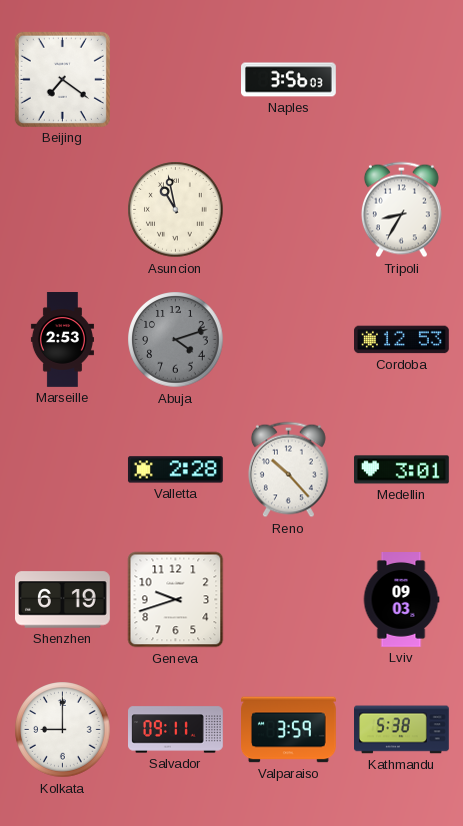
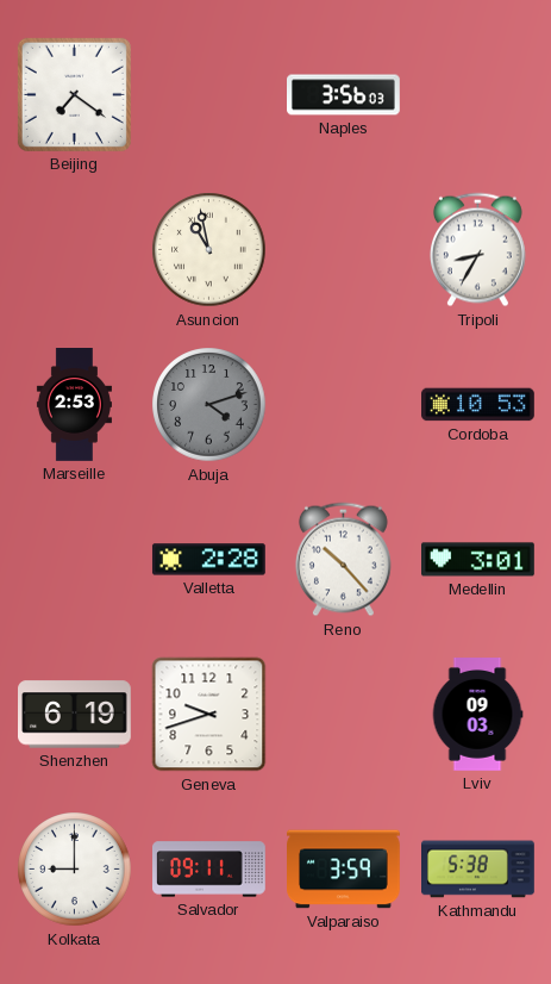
Cordoba: 12:53 -> 10:53 (478, 405)
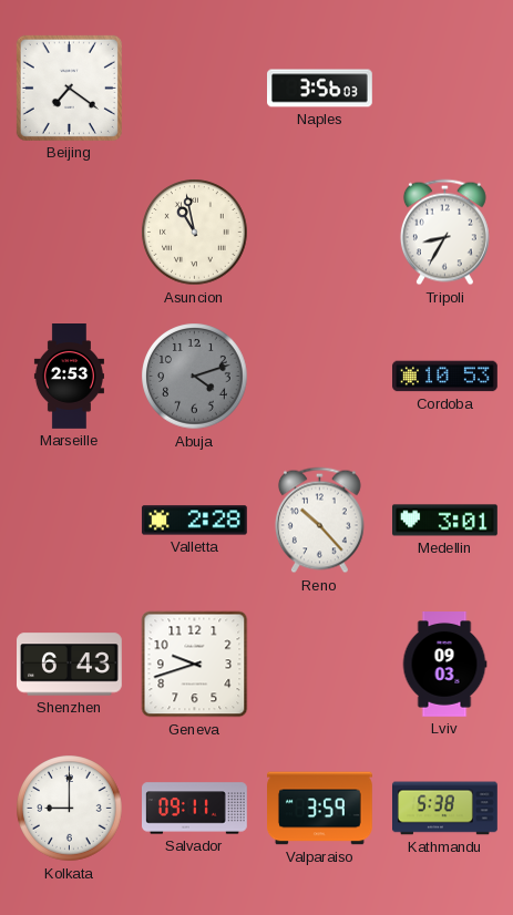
Shenzhen: 6:19 -> 6:43 (70, 665)
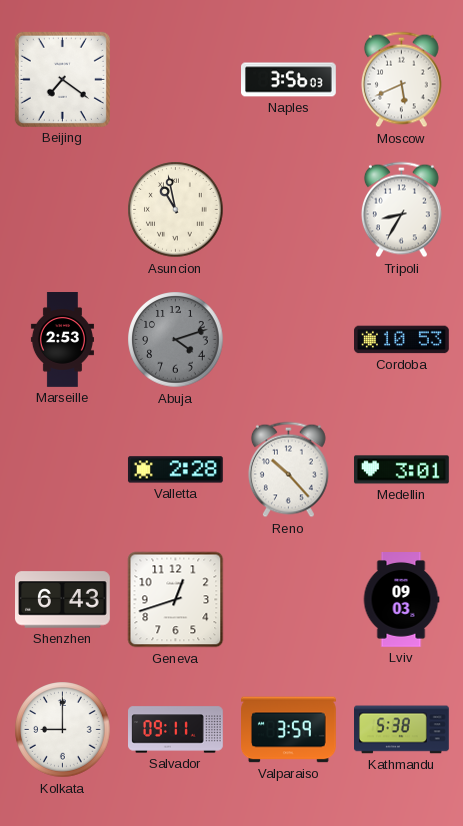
Moscow: none -> 5:41 (401, 80)
Geneva: 9:42 -> 12:42 (176, 600)
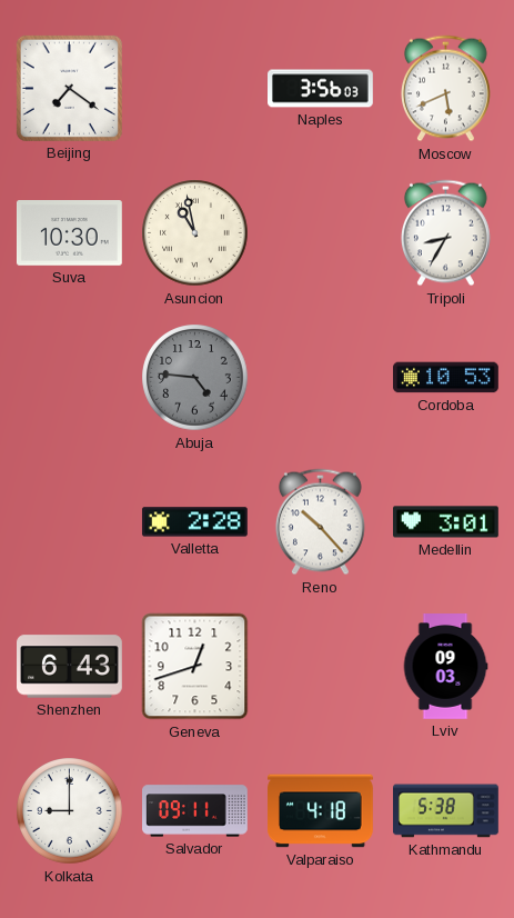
Suva: none -> 10:30 (69, 233)
Marseille: 2:53 -> none (62, 340)
Abuja: 4:12 -> 4:46 (195, 378)
Valparaiso: 3:59 -> 4:18 (321, 811)
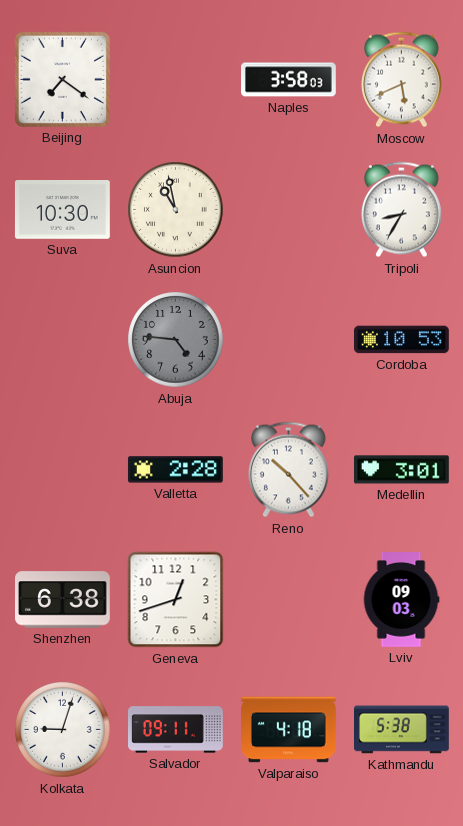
Naples: 3:56 -> 3:58 (289, 80)
Shenzhen: 6:43 -> 6:38 (63, 600)
Kolkata: 9:00 -> 9:03 (63, 730)
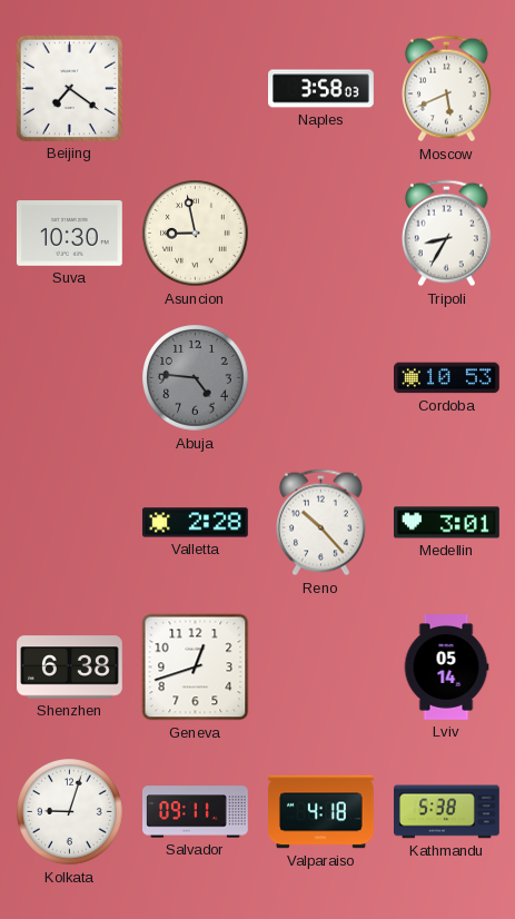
Asuncion: 10:58 -> 8:58 (196, 234)
Lviv: 09:03 -> 05:14 (446, 668)
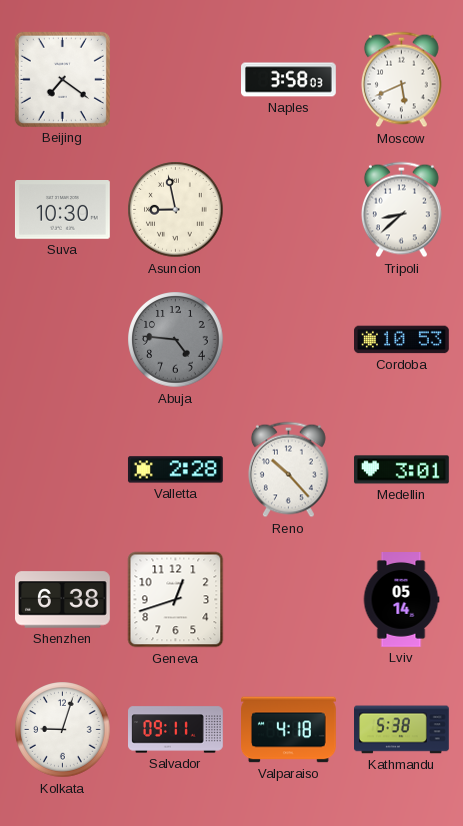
Tripoli: 8:35 -> 8:38 (401, 210)
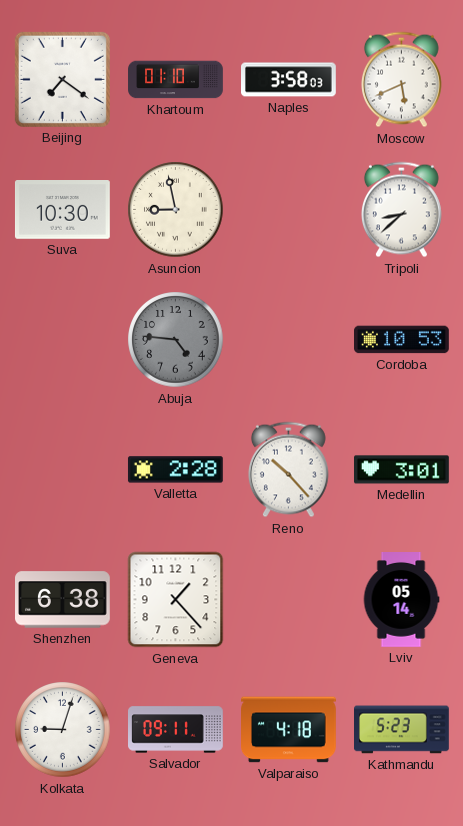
Khartoum: none -> 01:10 (176, 80)
Geneva: 12:42 -> 1:23 (176, 600)
Kathmandu: 5:38 -> 5:23 (402, 730)
